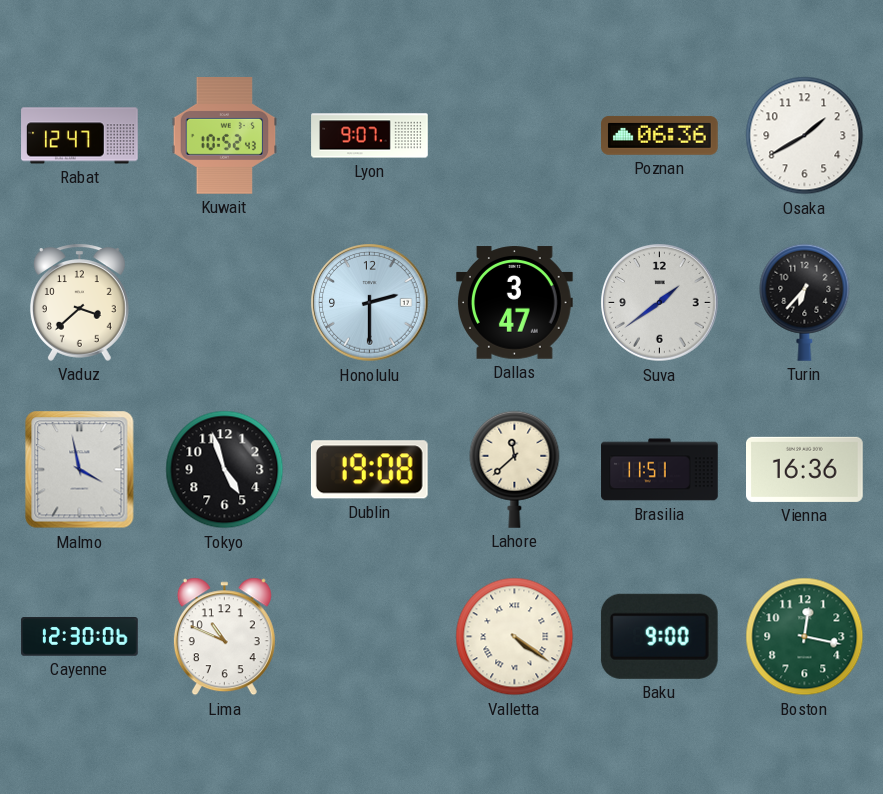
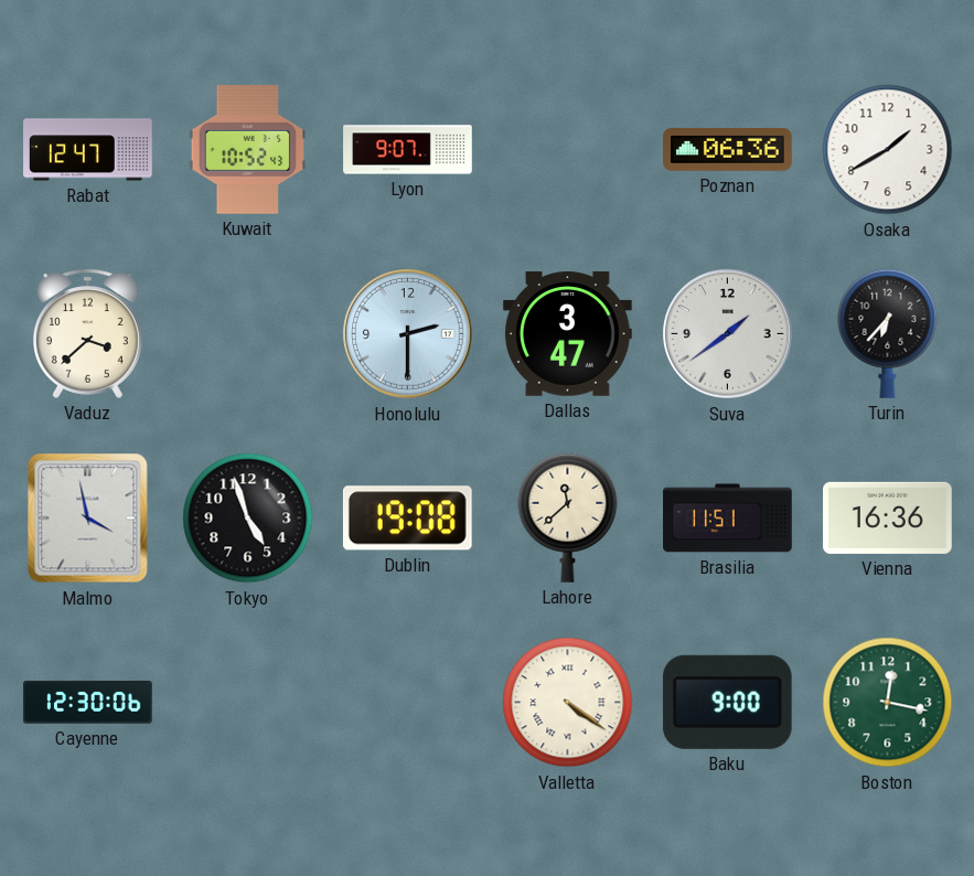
Lima: 10:49 -> none (224, 637)
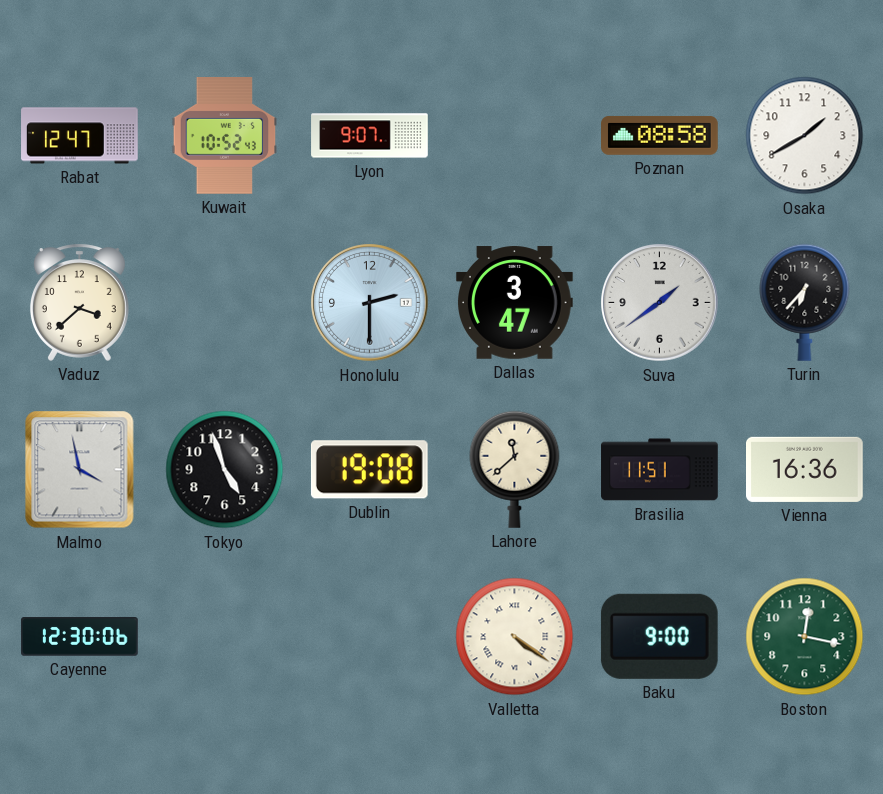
Poznan: 06:36 -> 08:58 (660, 135)
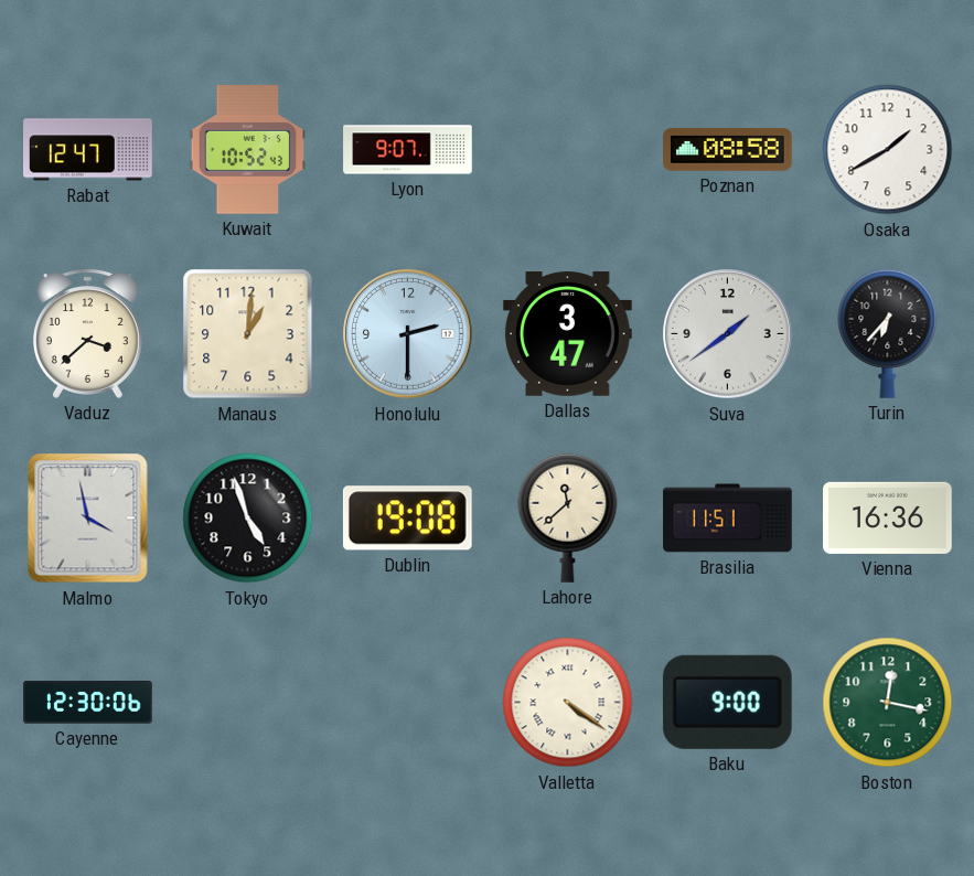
Manaus: none -> 1:01 (248, 334)
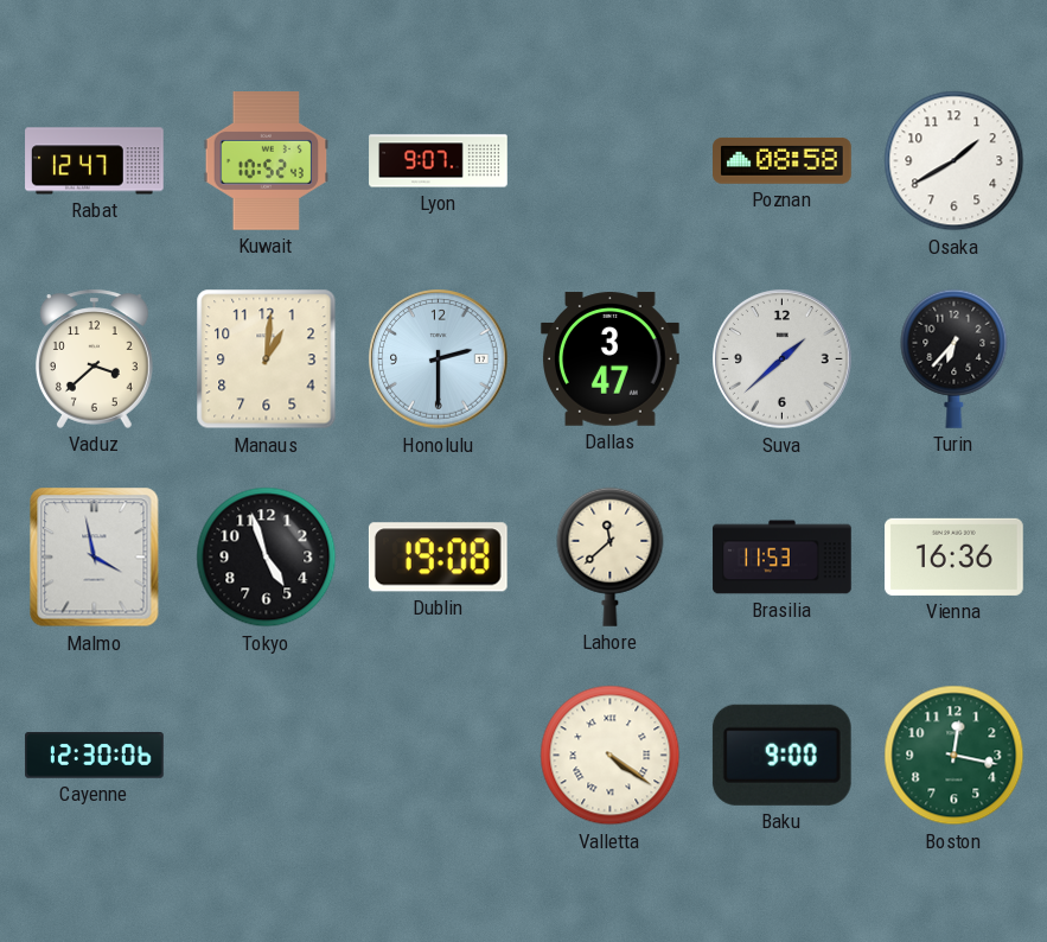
Suva: 1:39 -> 1:38 (783, 359)
Brasilia: 11:51 -> 11:53 (783, 558)
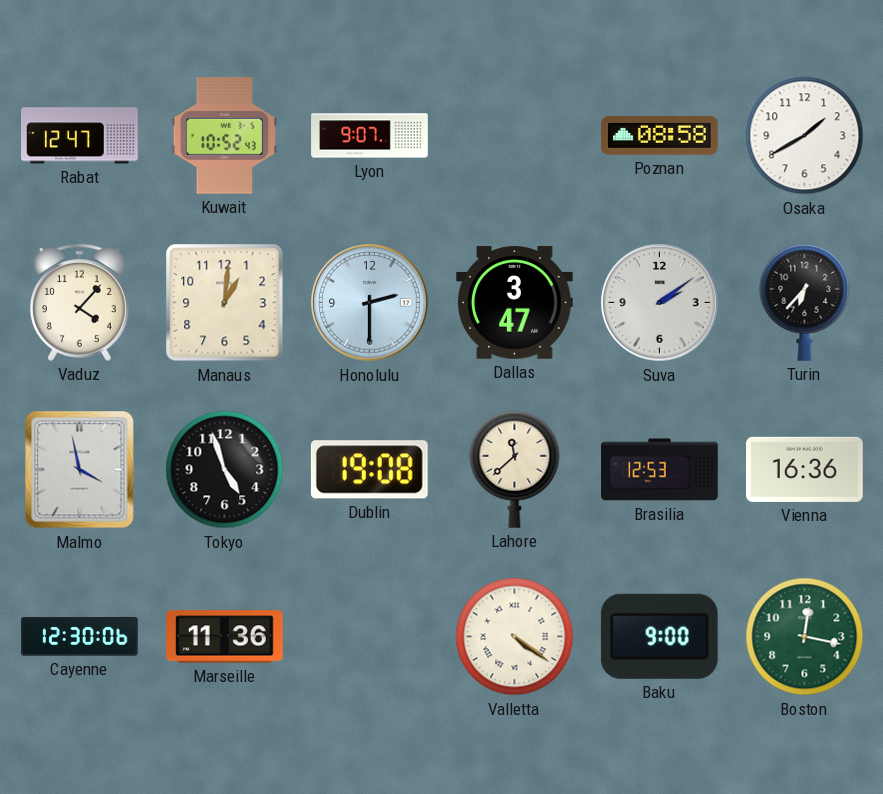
Vaduz: 3:38 -> 4:07 (79, 302)
Suva: 1:38 -> 2:09 (660, 303)
Brasilia: 11:53 -> 12:53 (660, 470)
Marseille: none -> 11:36 (225, 637)
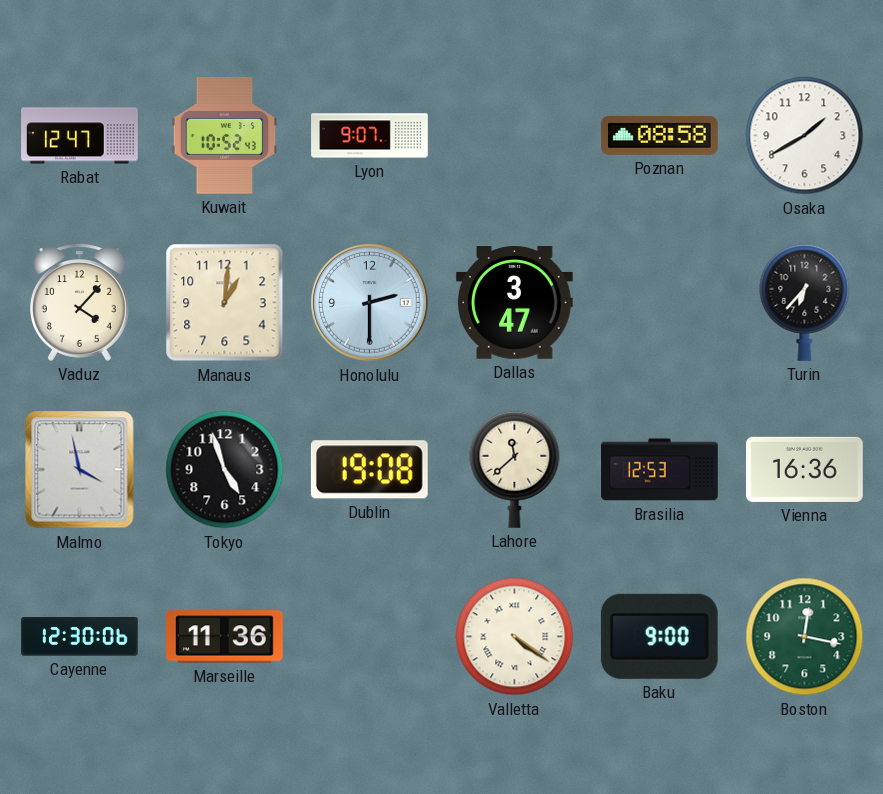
Suva: 2:09 -> none (660, 303)
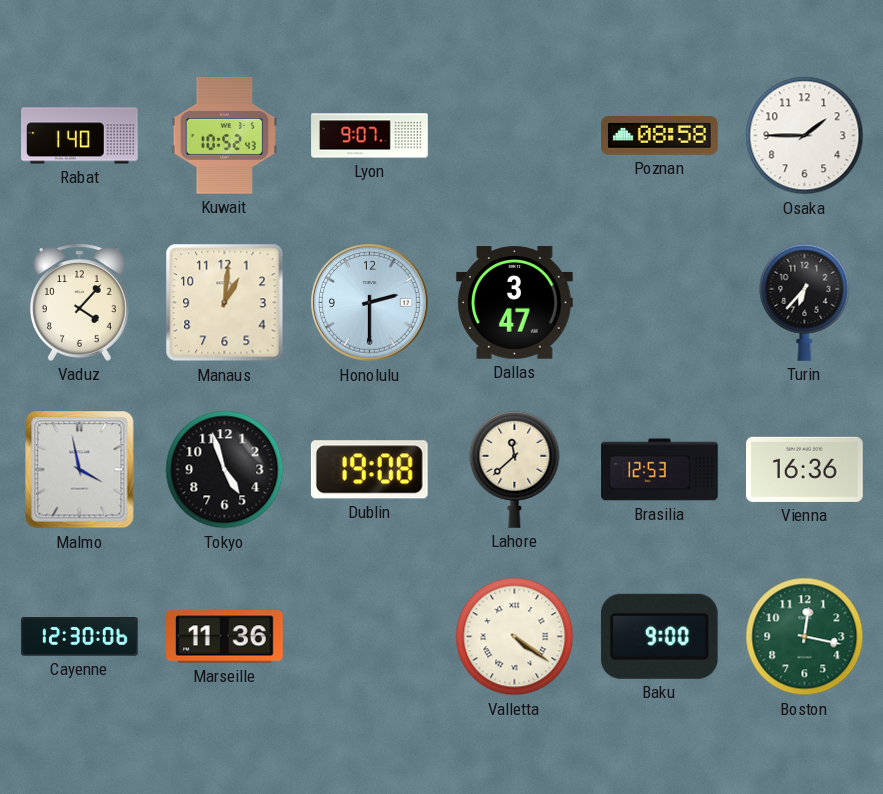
Rabat: 12:47 -> 1:40 (80, 136)
Osaka: 1:40 -> 1:45 (805, 136)
